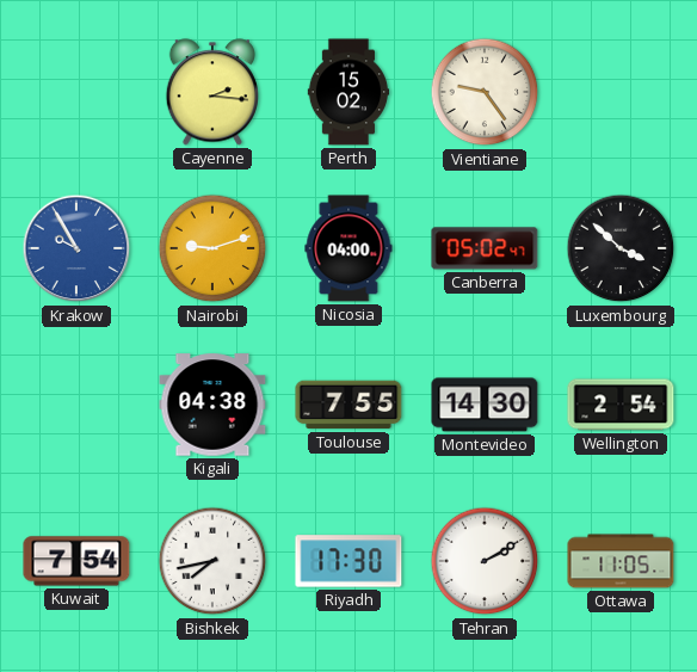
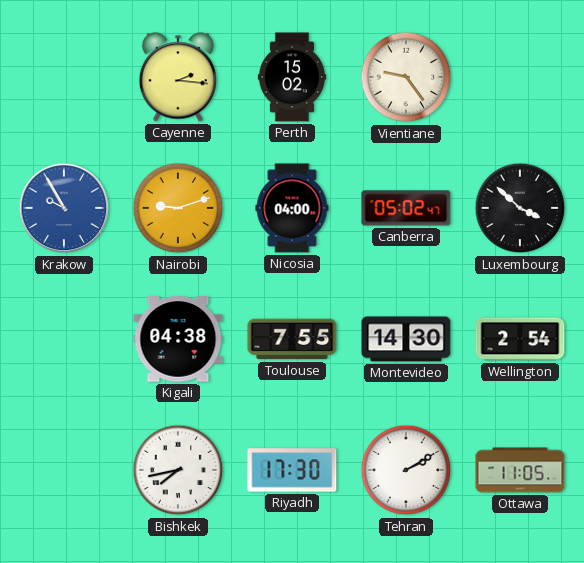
Kuwait: 7:54 -> none (76, 561)
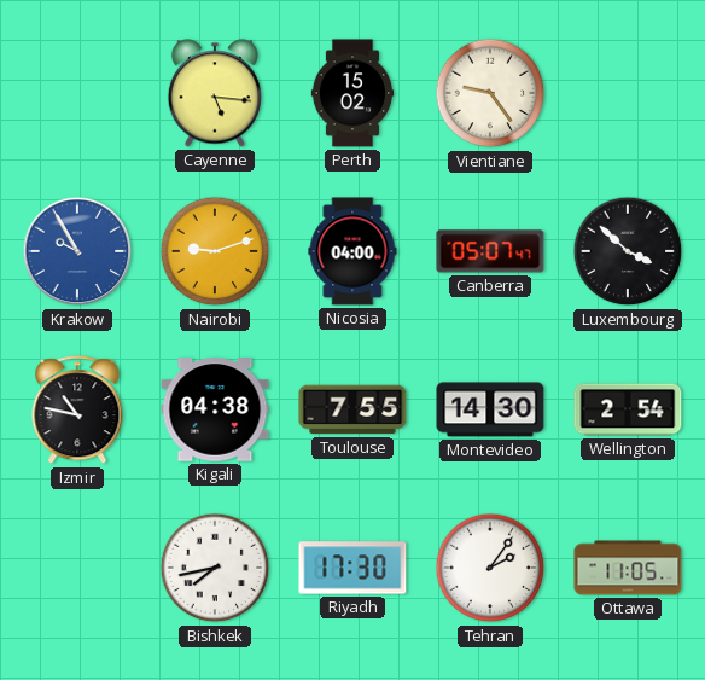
Cayenne: 2:16 -> 5:16 (214, 93)
Canberra: 05:02 -> 05:07 (490, 251)
Izmir: none -> 10:47 (77, 411)
Tehran: 2:10 -> 2:06 (490, 568)
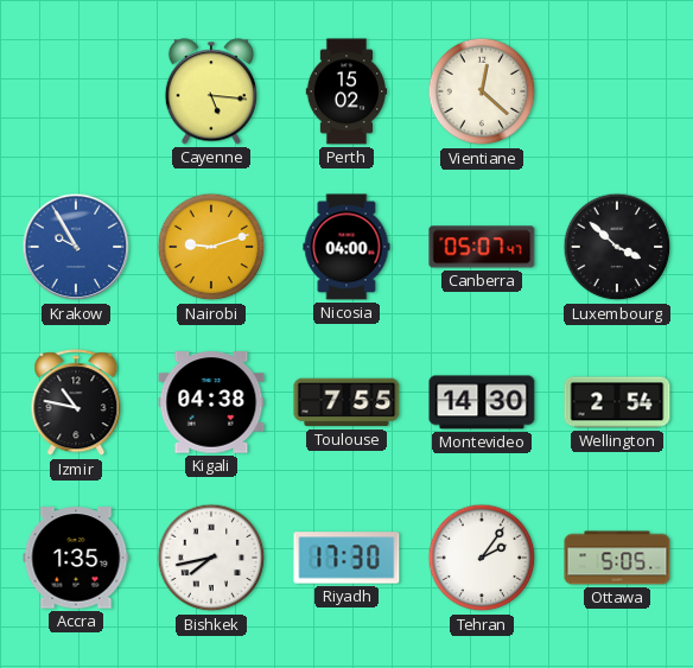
Vientiane: 9:24 -> 12:22 (482, 91)
Accra: none -> 1:35 (76, 558)
Ottawa: 11:05 -> 5:05 (617, 558)
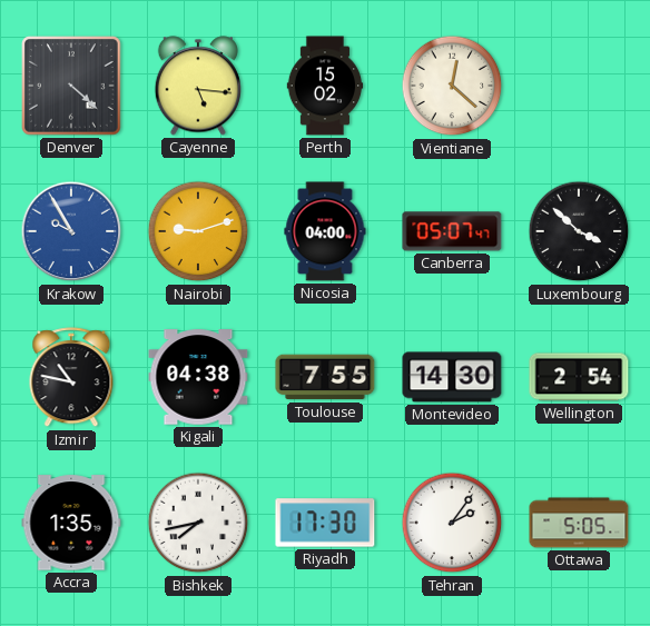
Denver: none -> 4:22 (72, 87)
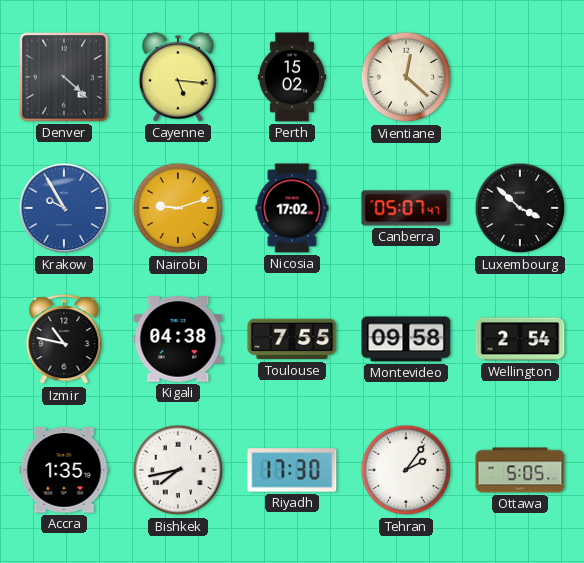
Nicosia: 04:00 -> 17:02 (292, 208)
Montevideo: 14:30 -> 09:58 (406, 339)
